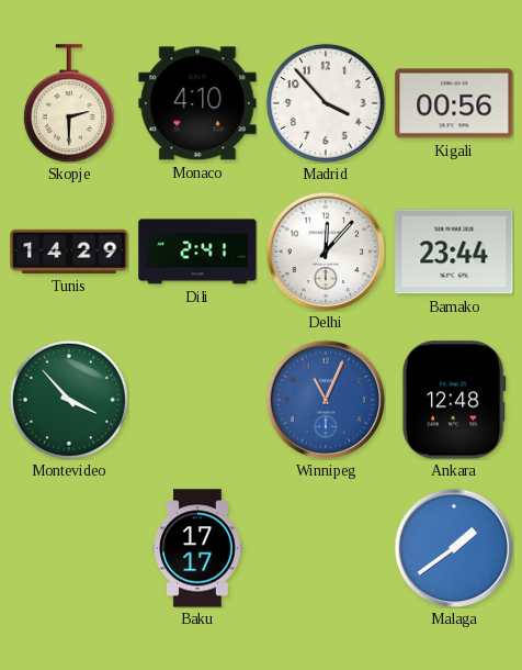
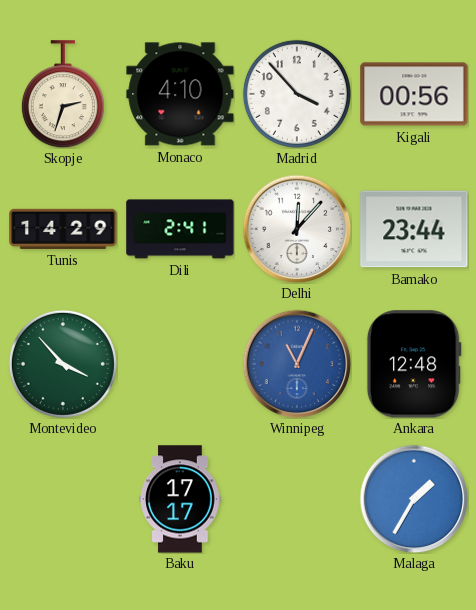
Skopje: 2:30 -> 2:33 (63, 94)
Malaga: 1:39 -> 1:35 (414, 499)
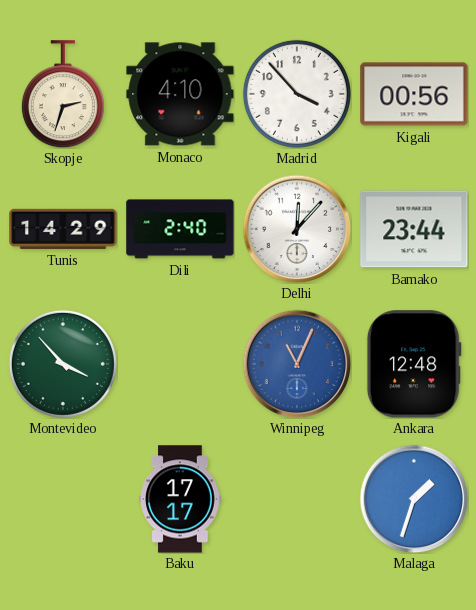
Dili: 2:41 -> 2:40 (180, 229)
Malaga: 1:35 -> 1:33 (414, 499)
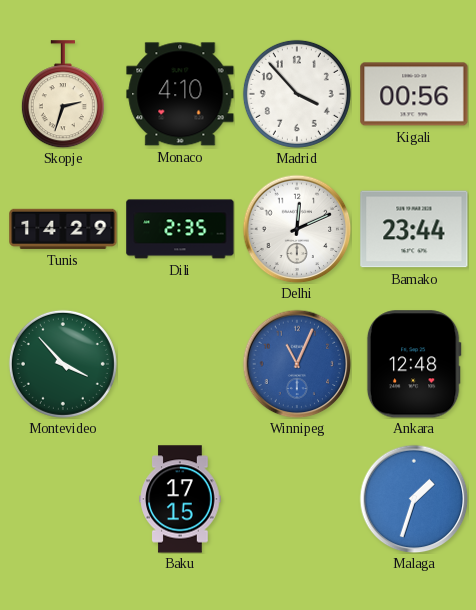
Dili: 2:40 -> 2:35 (180, 229)
Delhi: 12:07 -> 12:11 (297, 229)
Baku: 17:17 -> 17:15 (180, 499)
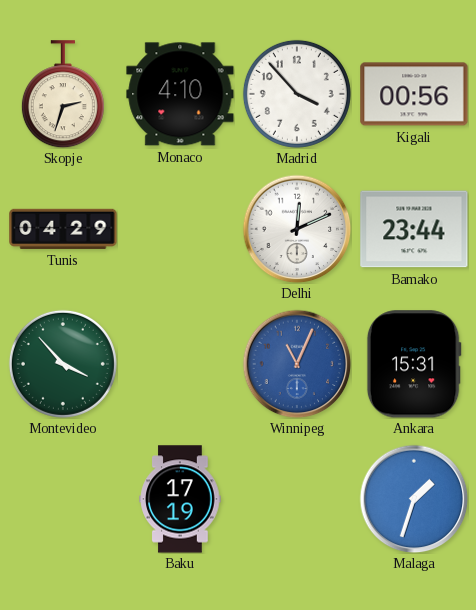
Tunis: 14:29 -> 04:29 (63, 229)
Dili: 2:35 -> none (180, 229)
Ankara: 12:48 -> 15:31 (414, 364)
Baku: 17:15 -> 17:19 (180, 499)
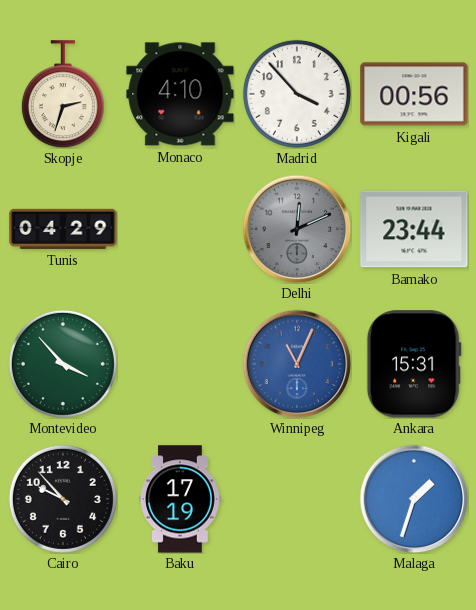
Delhi dial: white -> grey (297, 229)
Cairo: none -> 9:53 (63, 499)
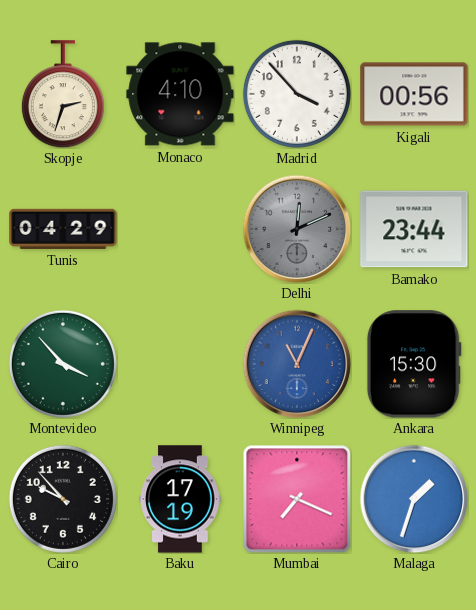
Ankara: 15:31 -> 15:30 (414, 364)
Mumbai: none -> 7:19 (297, 499)
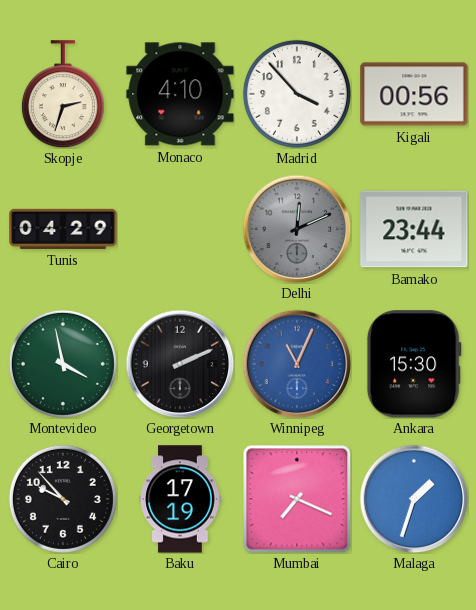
Montevideo: 3:53 -> 3:58 (63, 364)
Georgetown: none -> 2:11 (180, 364)
